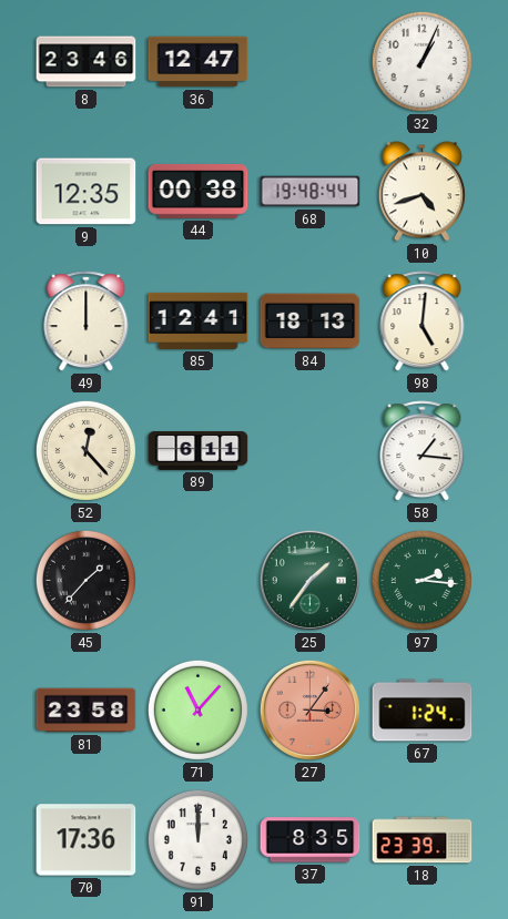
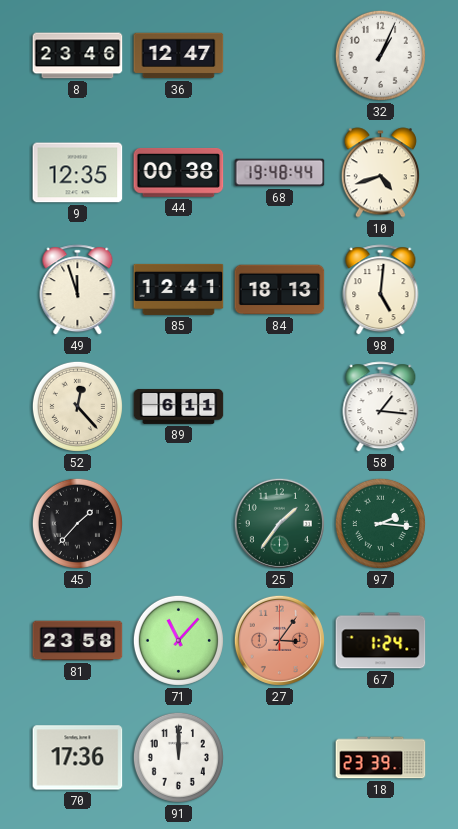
49: 12:00 -> 11:57 (78, 290)
37: 8:35 -> none (311, 840)
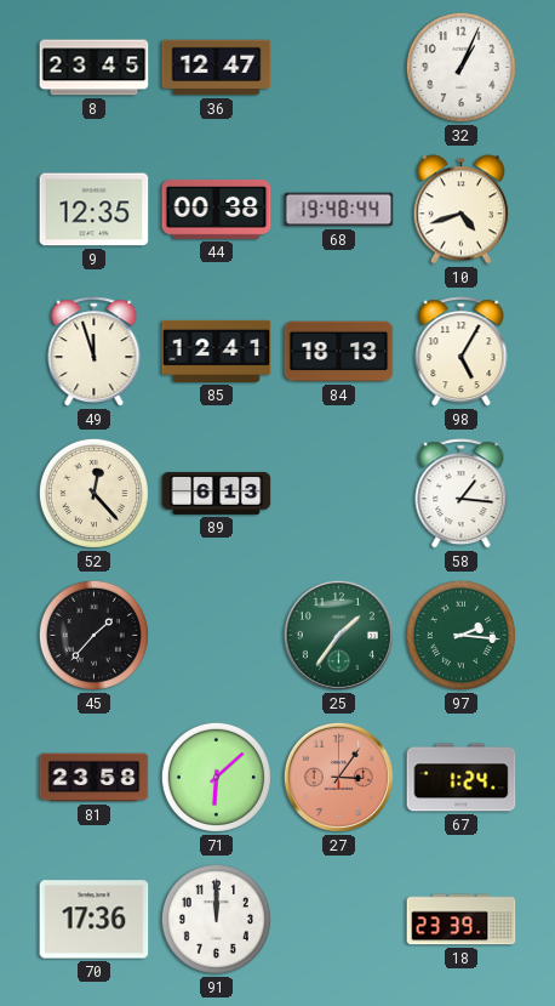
8: 23:46 -> 23:45 (95, 68)
98: 5:01 -> 5:05 (462, 352)
89: 6:11 -> 6:13 (217, 493)
71: 11:07 -> 6:08 (216, 777)
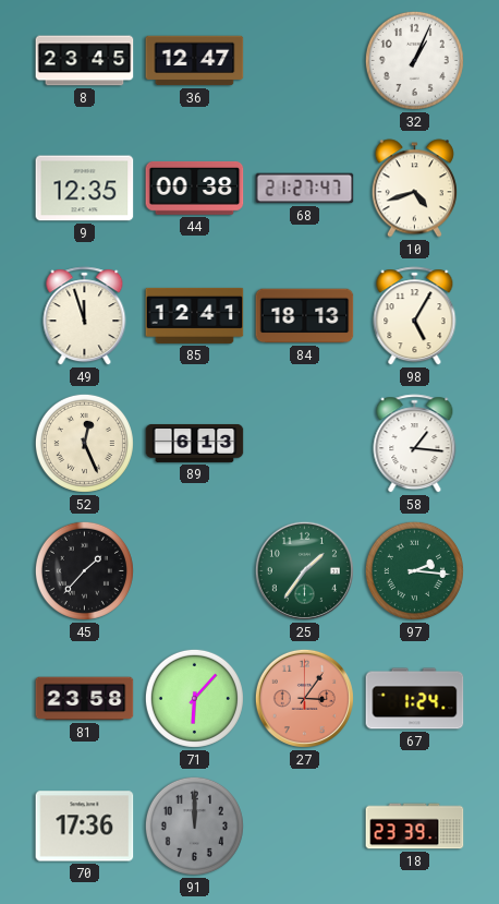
68: 19:48 -> 21:27 (305, 189)
52: 12:23 -> 12:26 (84, 443)
71: 6:08 -> 6:07 (194, 698)
91 dial: white -> grey (194, 825)
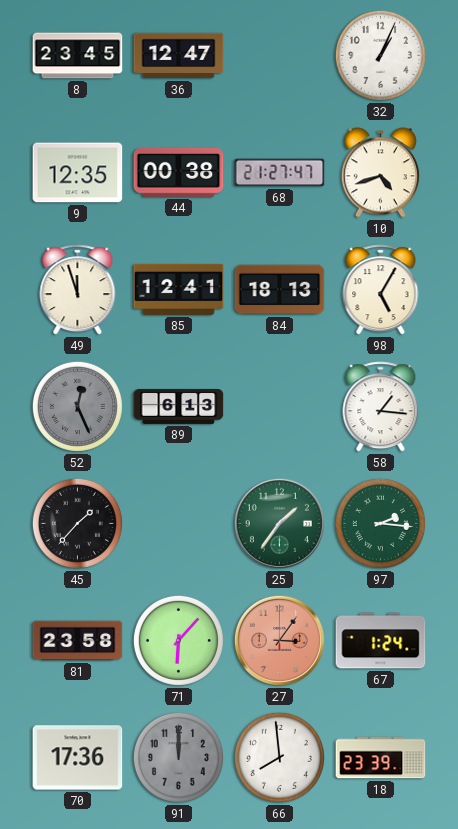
52 dial: cream -> grey (77, 406)
66: none -> 7:59 (279, 757)
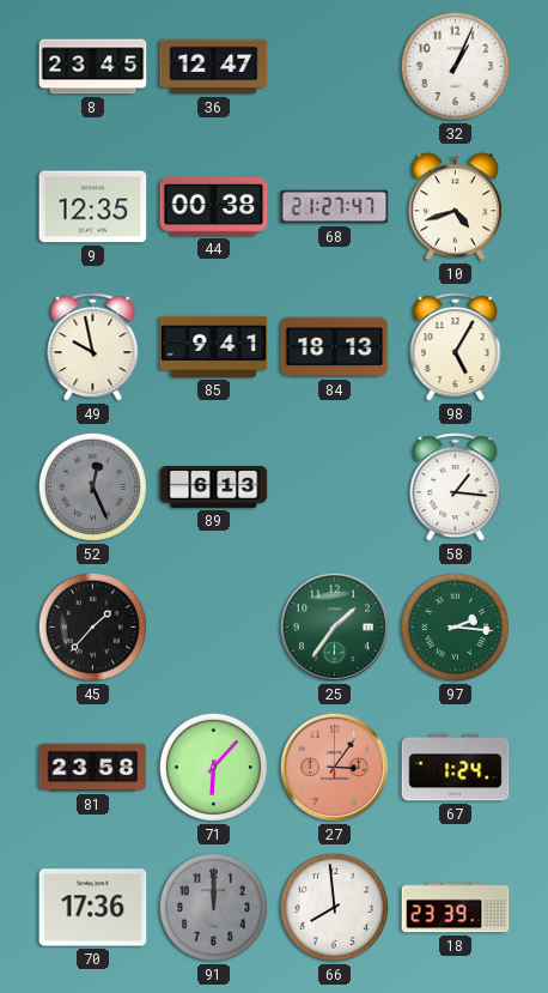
49: 11:57 -> 9:58 (93, 347)
85: 12:41 -> 9:41 (214, 346)
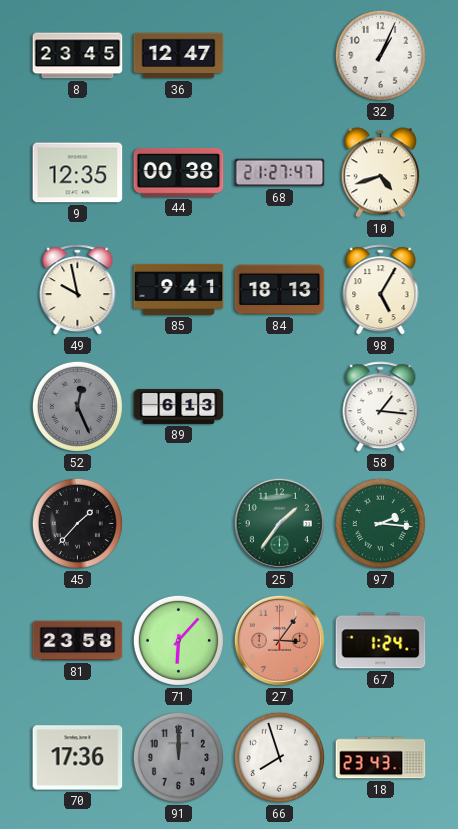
66: 7:59 -> 7:57 (279, 757)
18: 23:39 -> 23:43 (381, 758)
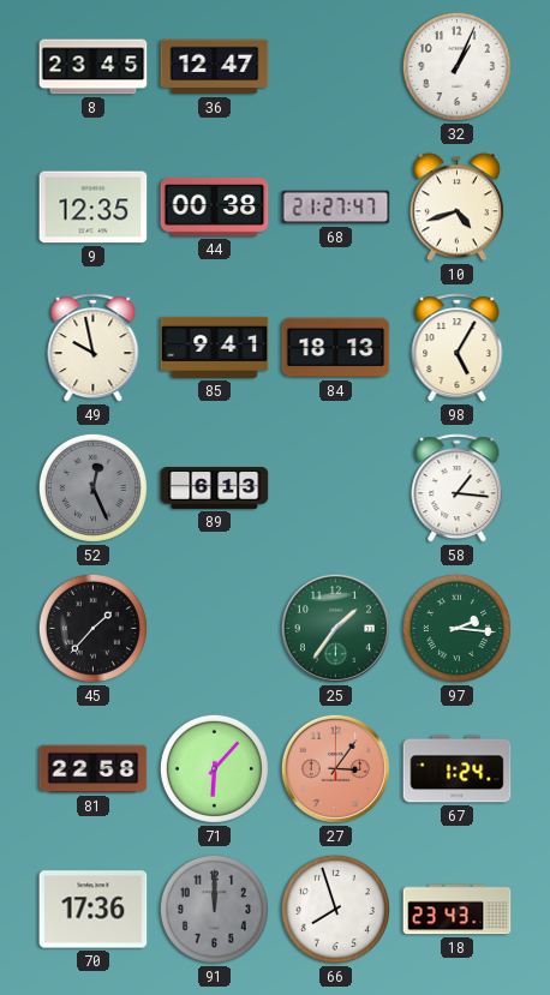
81: 23:58 -> 22:58 (94, 769)
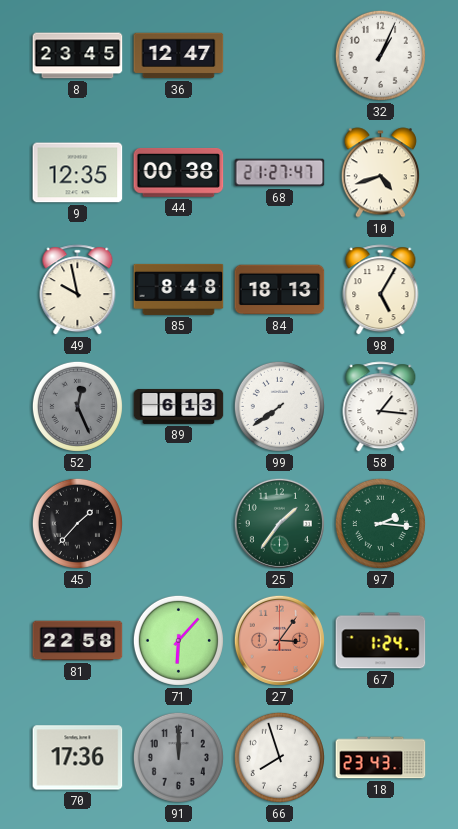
85: 9:41 -> 8:48 (179, 289)
99: none -> 7:39 (279, 406)
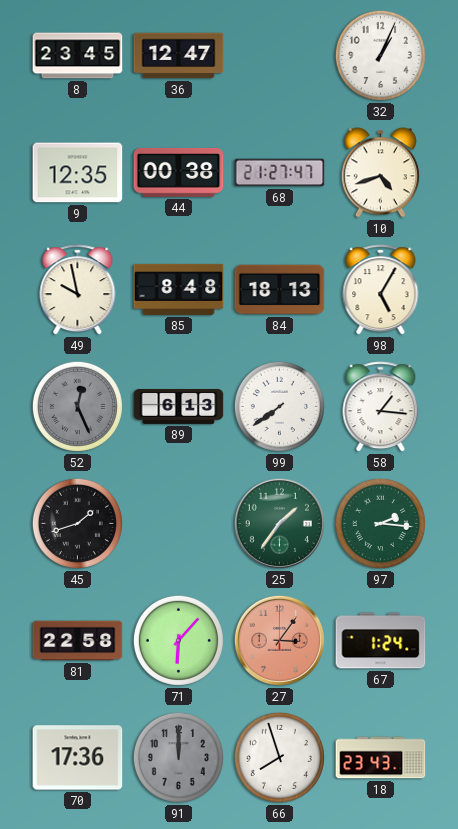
45: 1:37 -> 1:42 (77, 523)
